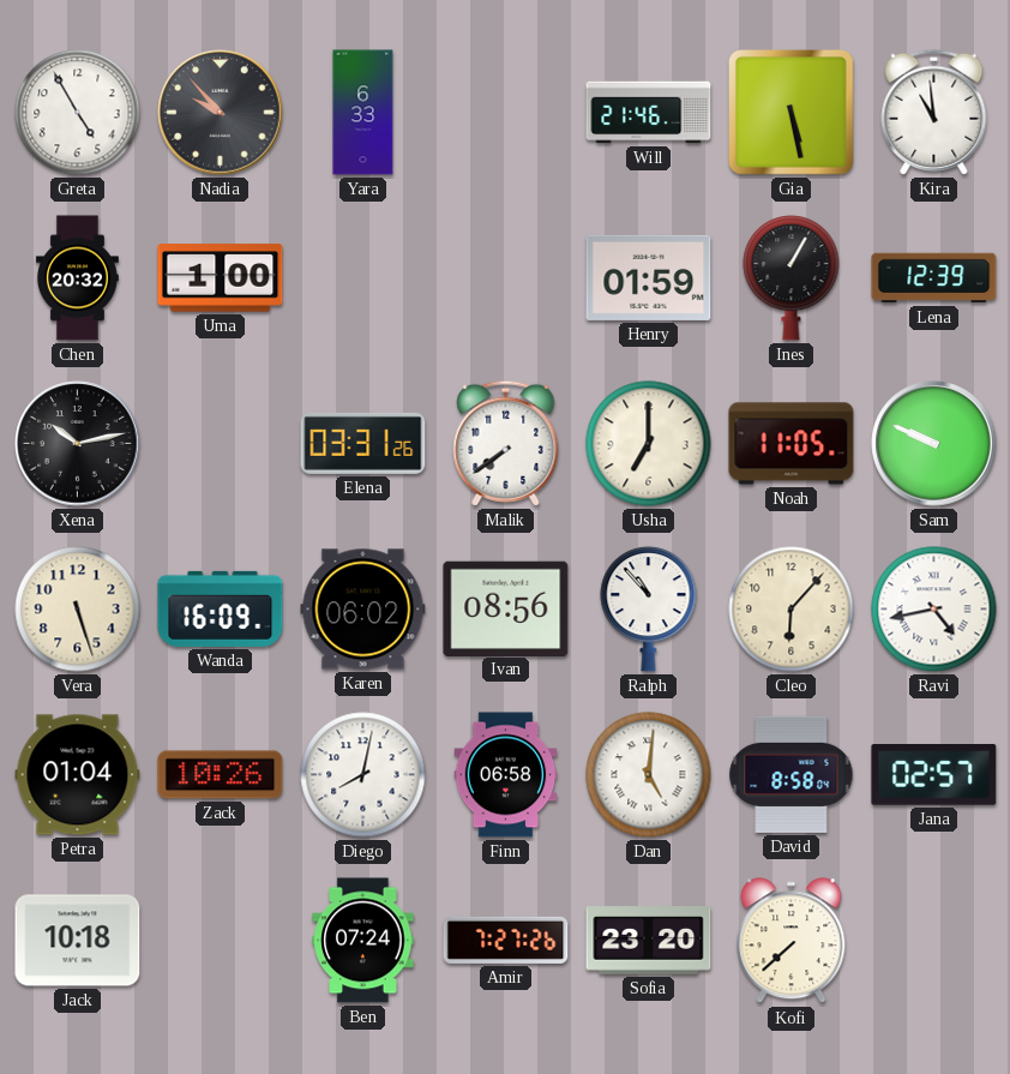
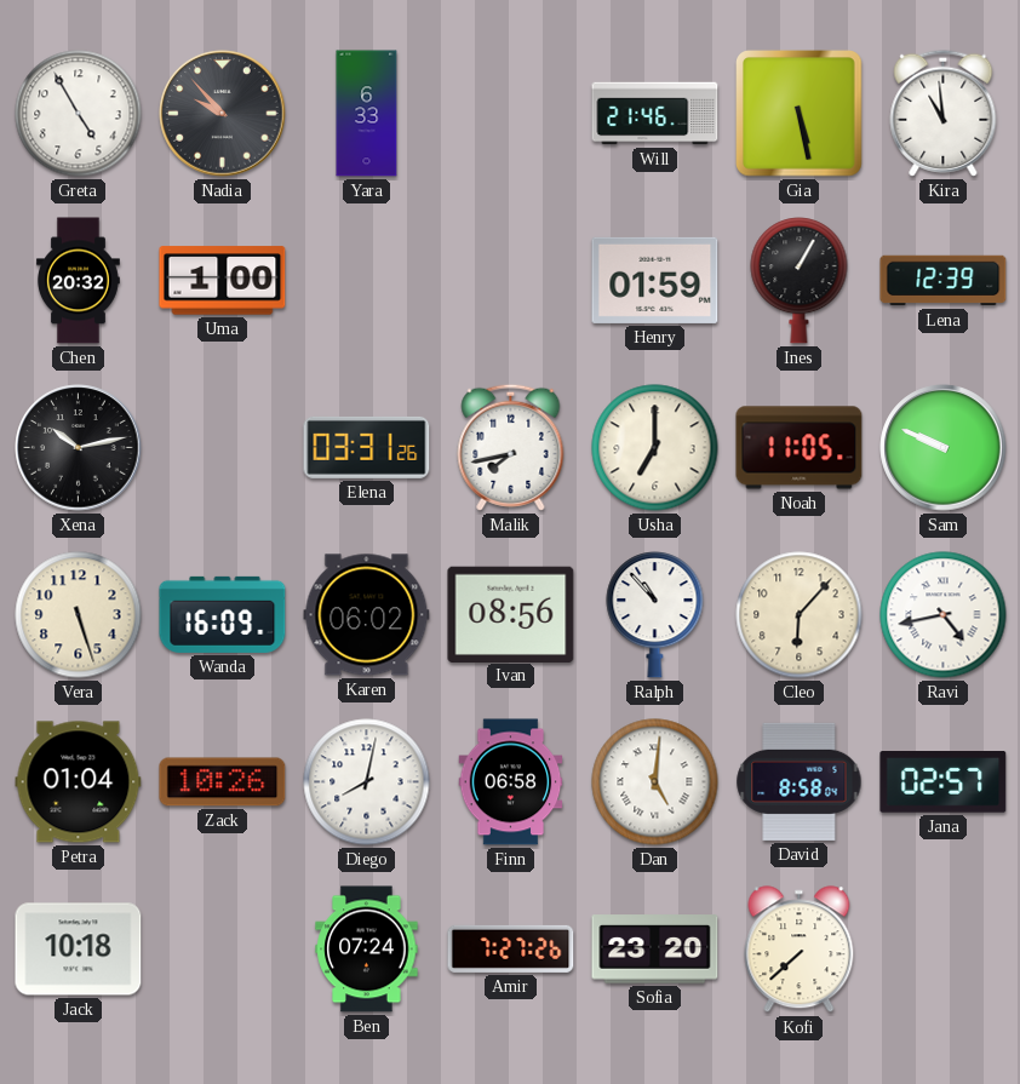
Malik: 7:39 -> 7:43 (511, 447)
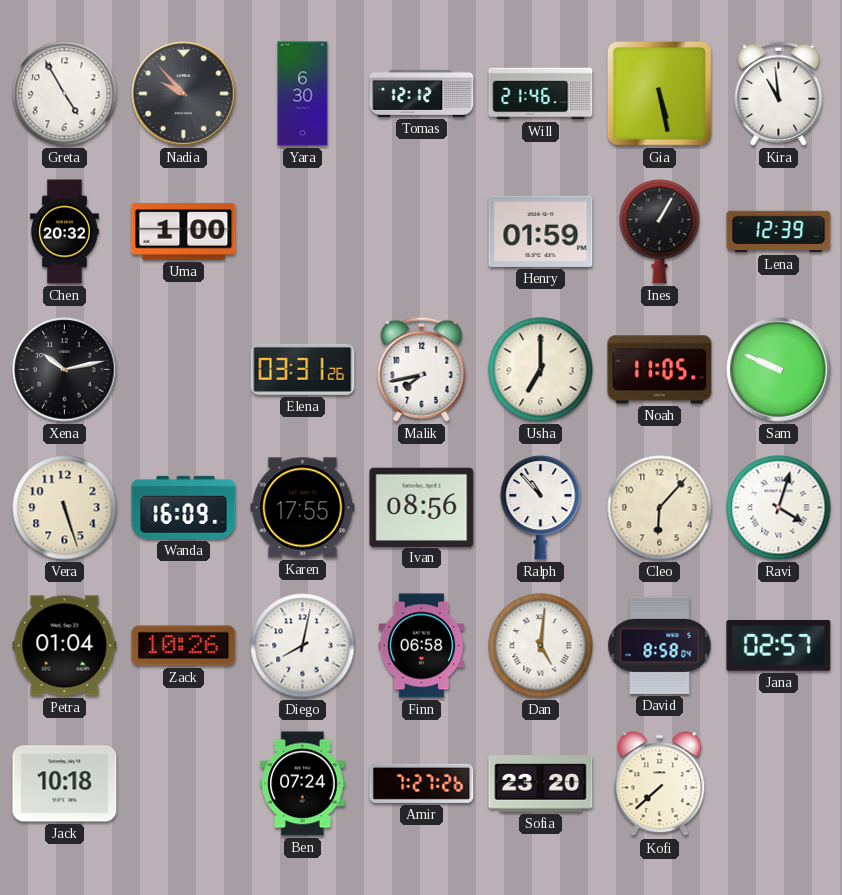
Yara: 6:33 -> 6:30 (303, 94)
Tomas: none -> 12:12 (422, 93)
Karen: 06:02 -> 17:55 (303, 508)
Ravi: 4:43 -> 4:03 (779, 508)
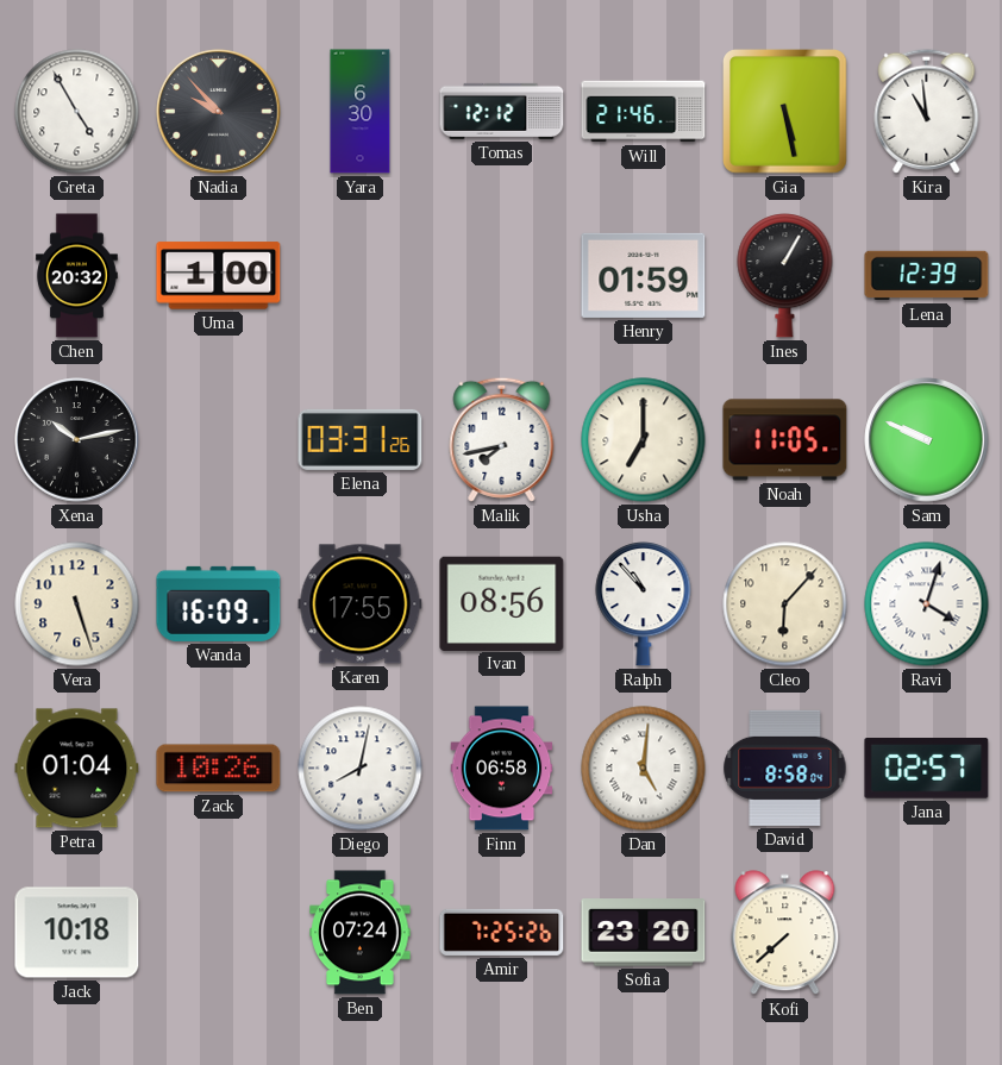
Amir: 7:27 -> 7:25 (502, 932)
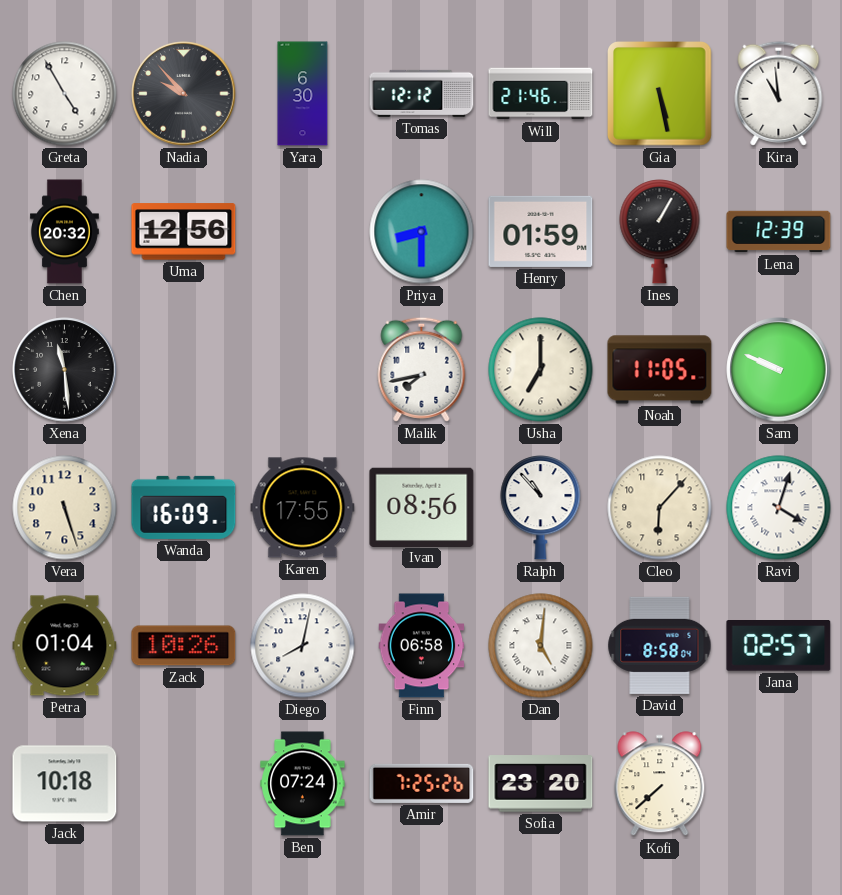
Uma: 1:00 -> 12:56 (184, 232)
Priya: none -> 8:30 (422, 232)
Xena: 10:13 -> 11:29 (65, 370)
Elena: 03:31 -> none (361, 439)
